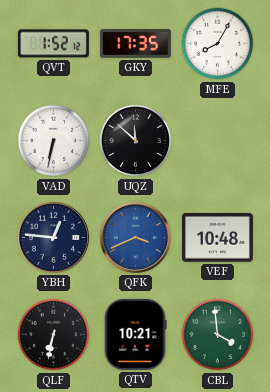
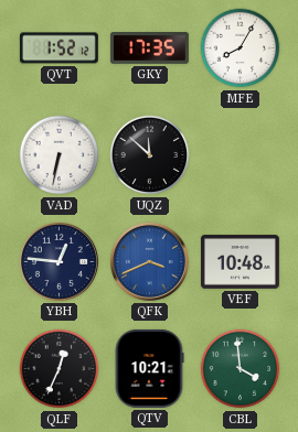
QLF: 6:32 -> 12:34 (60, 369)
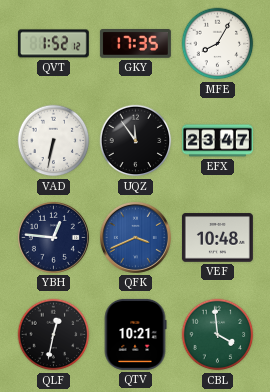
UQZ: 11:52 -> 11:54 (136, 141)
EFX: none -> 23:47 (217, 141)
QLF: 12:34 -> 12:32 (54, 335)
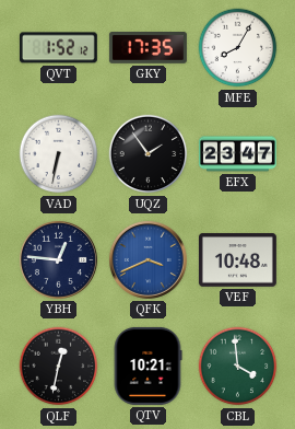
UQZ: 11:54 -> 1:54 (149, 154)
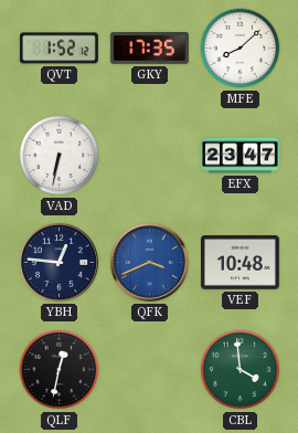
MFE: 8:05 -> 8:08 (241, 49)
UQZ: 1:54 -> none (149, 154)
QTV: 10:21 -> none (147, 366)
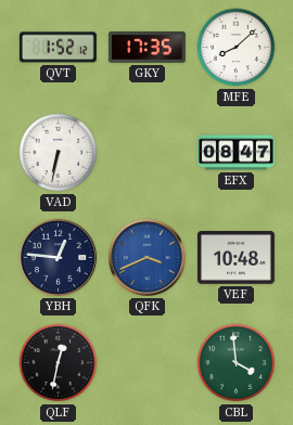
EFX: 23:47 -> 08:47 (235, 153)
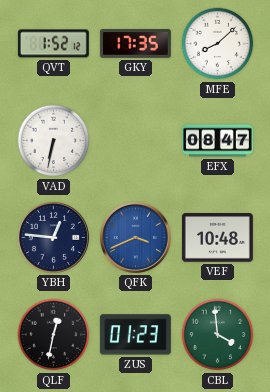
ZUS: none -> 01:23 (135, 335)
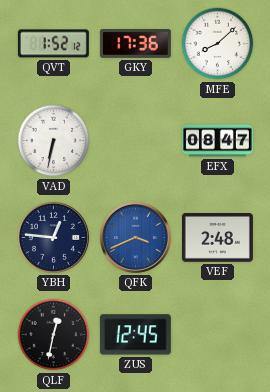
GKY: 17:35 -> 17:36 (135, 44)
VEF: 10:48 -> 2:48 (217, 238)
ZUS: 01:23 -> 12:45 (135, 335)
CBL: 3:59 -> none (218, 335)
